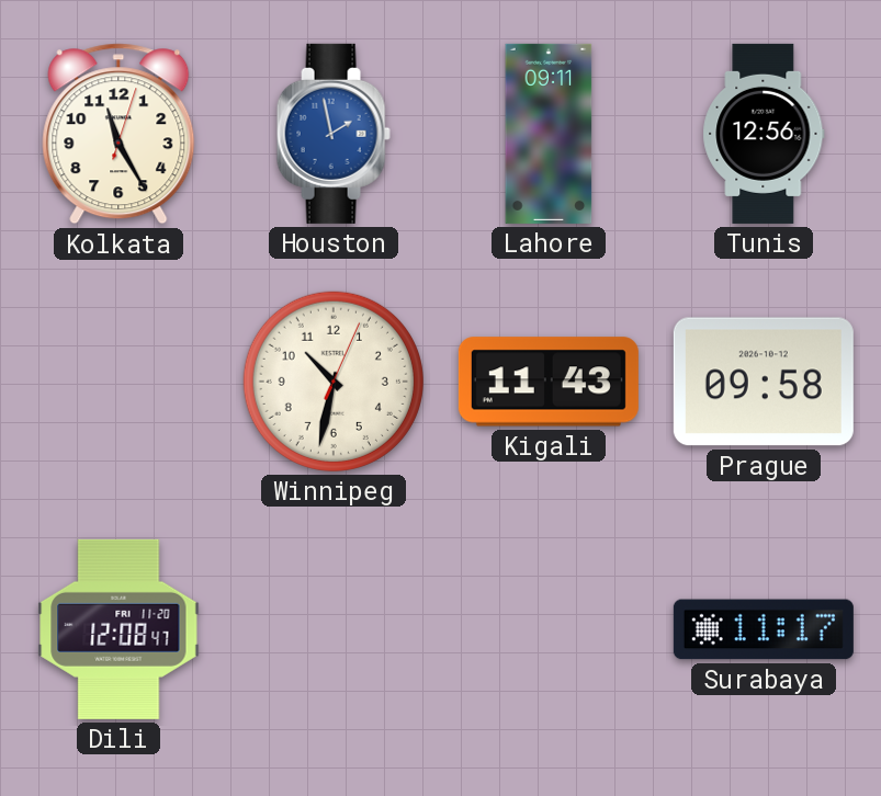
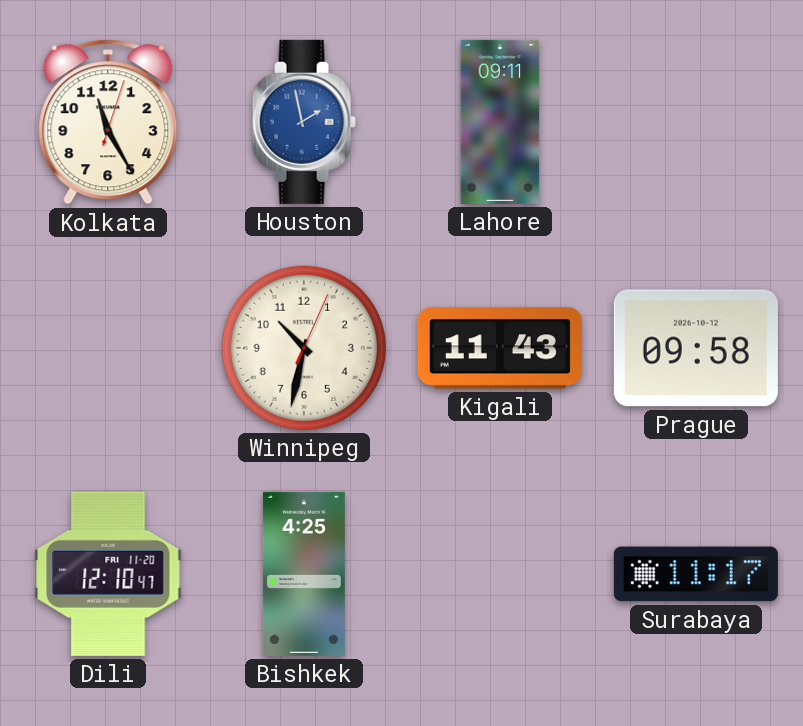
Tunis: 12:56 -> none (764, 134)
Dili: 12:08 -> 12:10 (108, 574)
Bishkek: none -> 4:25 (304, 574)
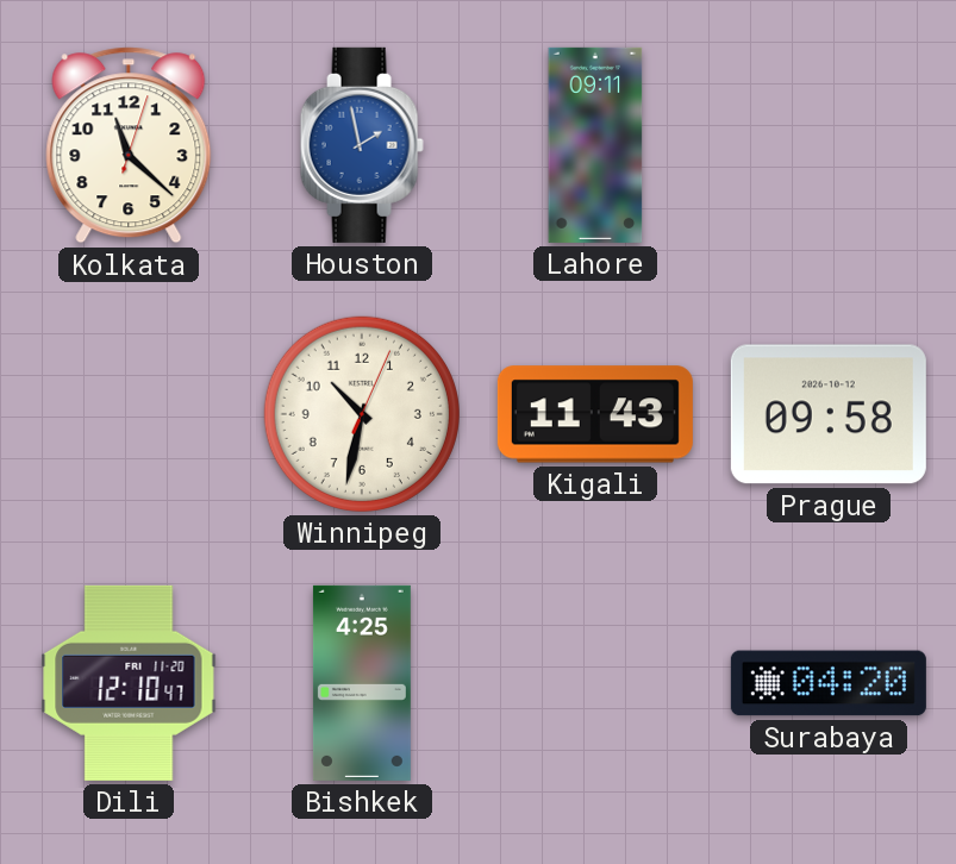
Kolkata: 11:25 -> 11:22 (129, 145)
Surabaya: 11:17 -> 04:20 (829, 683)
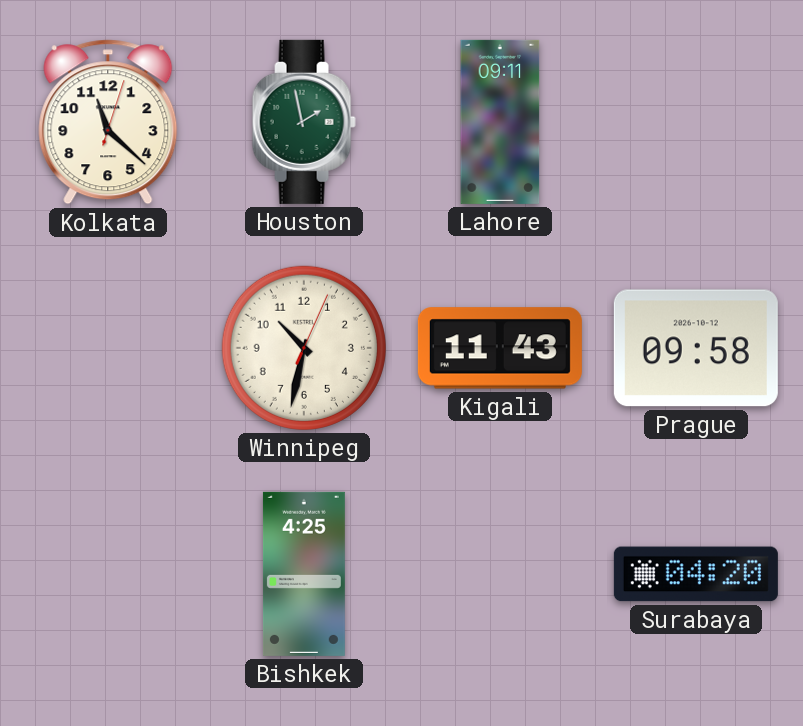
Houston dial: blue -> green (304, 122)
Dili: 12:10 -> none (129, 683)
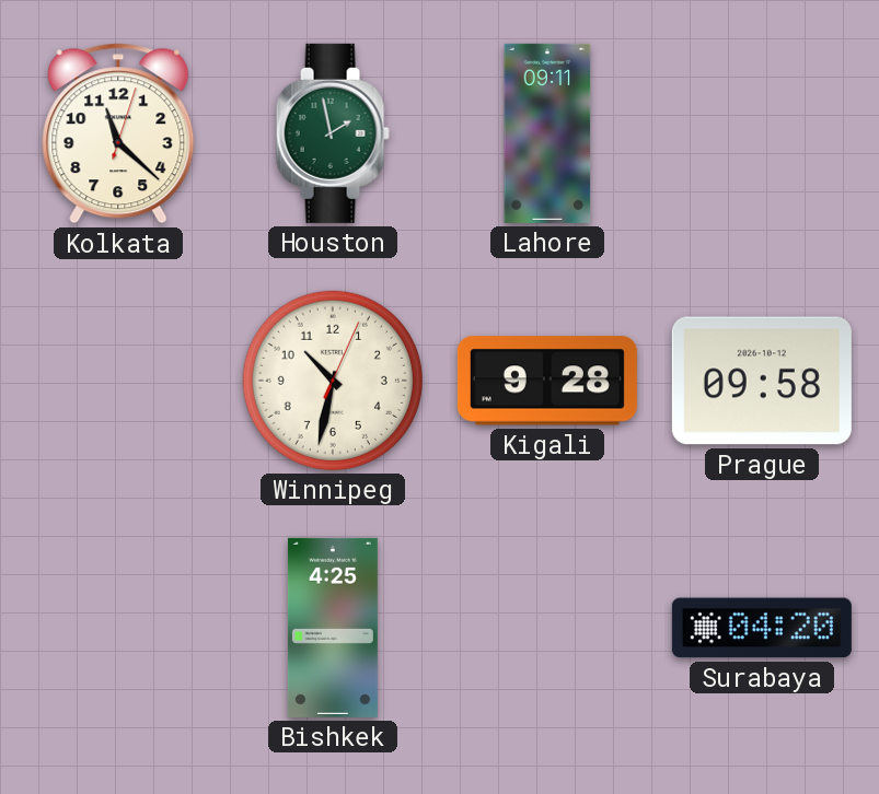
Kigali: 11:43 -> 9:28 (547, 381)
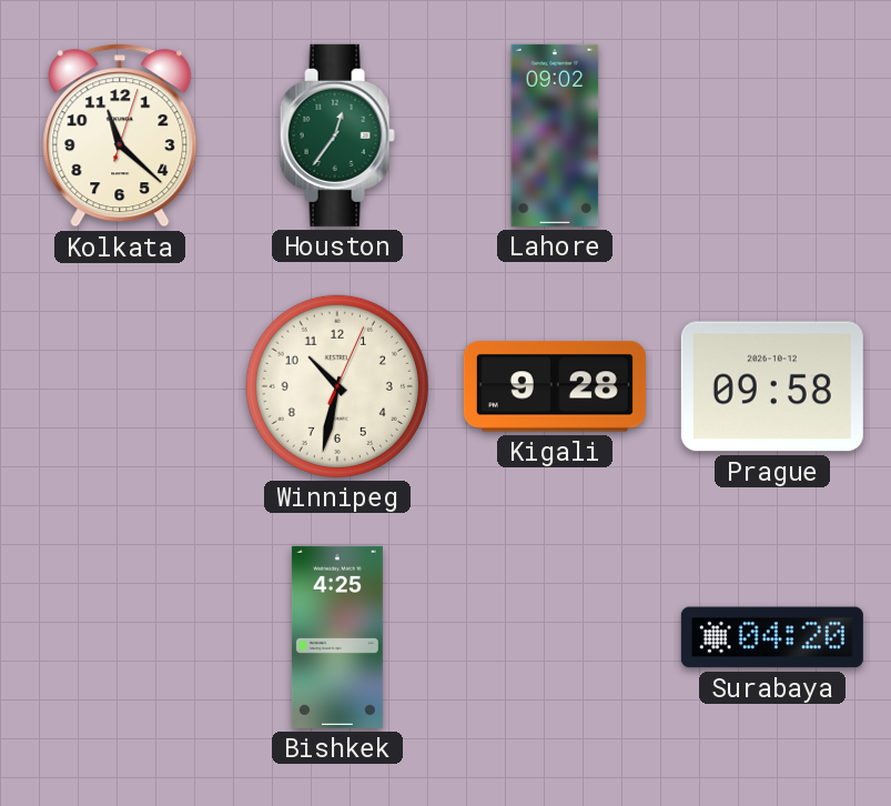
Houston: 1:58 -> 12:36 (337, 135)
Lahore: 09:11 -> 09:02 (555, 135)
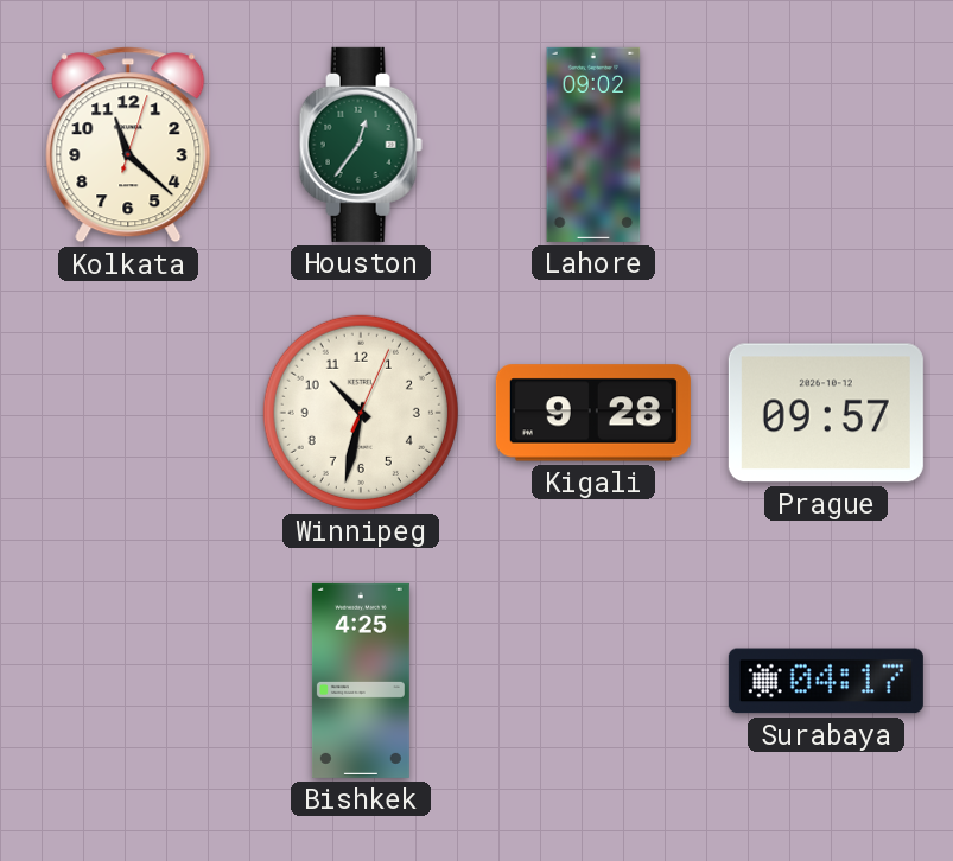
Prague: 09:58 -> 09:57 (826, 413)
Surabaya: 04:20 -> 04:17 (826, 681)
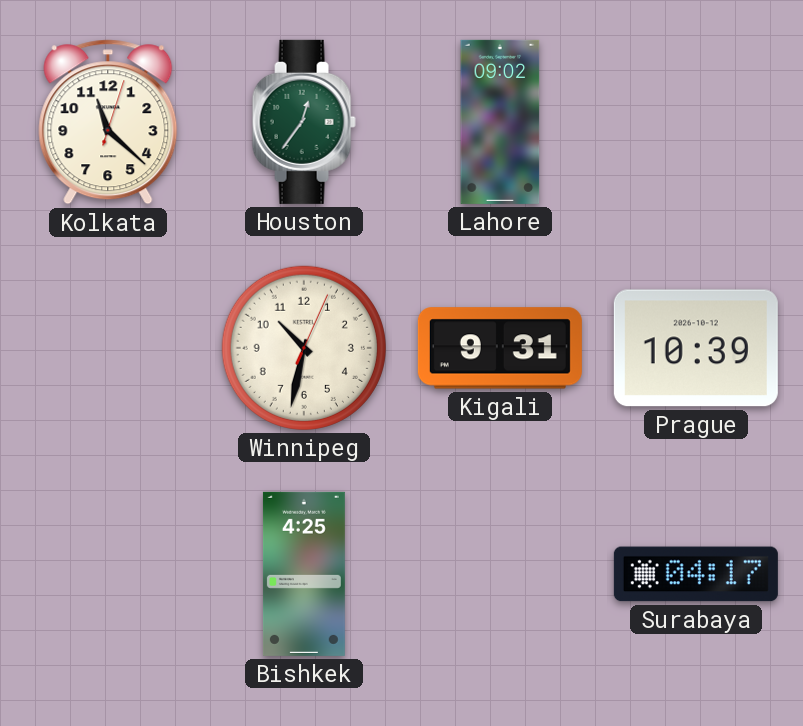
Kigali: 9:28 -> 9:31 (500, 348)
Prague: 09:57 -> 10:39 (696, 348)
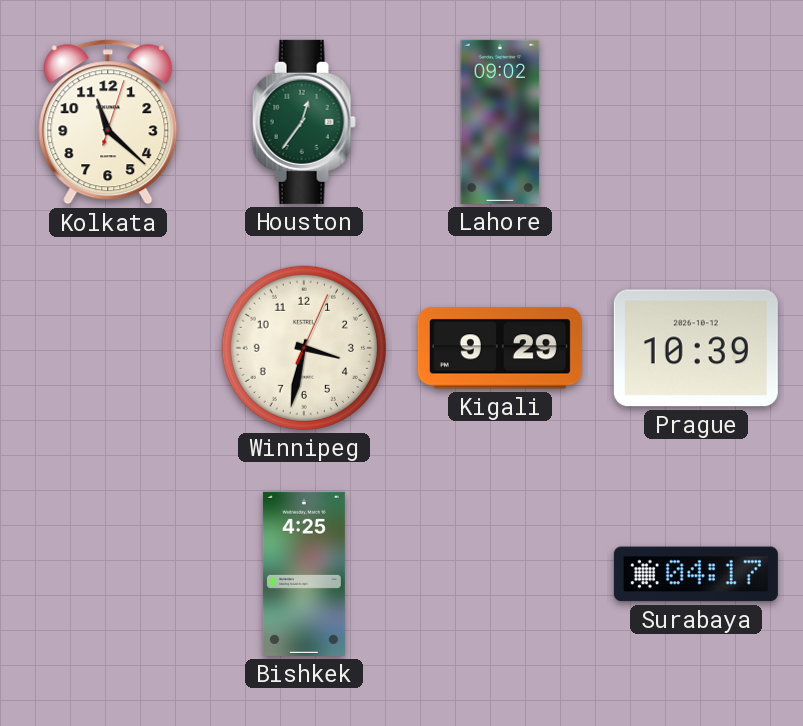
Winnipeg: 10:32 -> 3:32 (304, 348)
Kigali: 9:31 -> 9:29 (500, 348)
